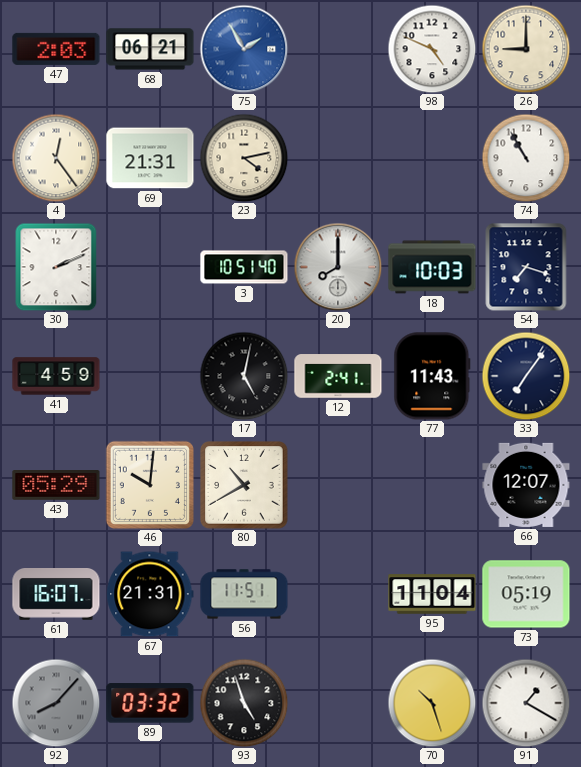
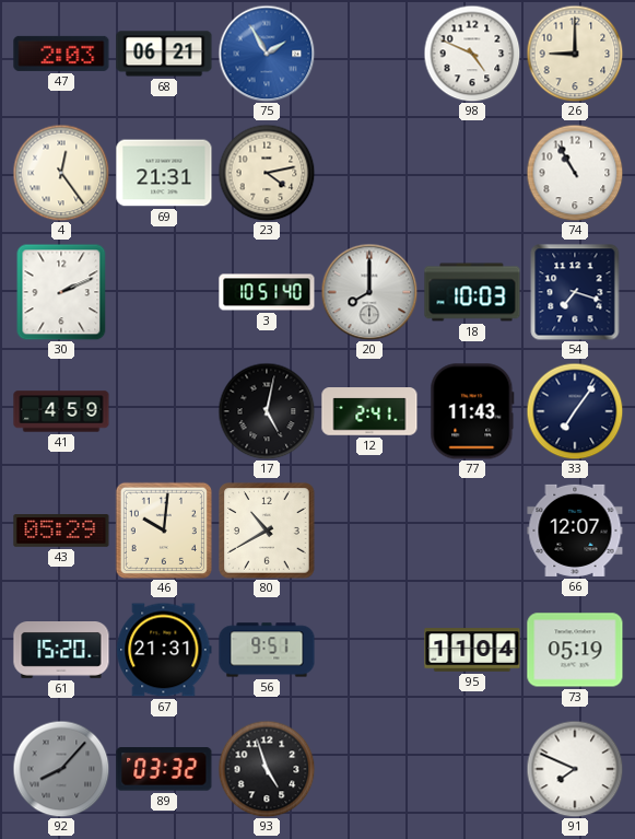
61: 16:07 -> 15:20 (61, 651)
56: 11:51 -> 9:51 (267, 650)
70: 10:27 -> none (432, 703)
91: 1:20 -> 7:49 (575, 769)
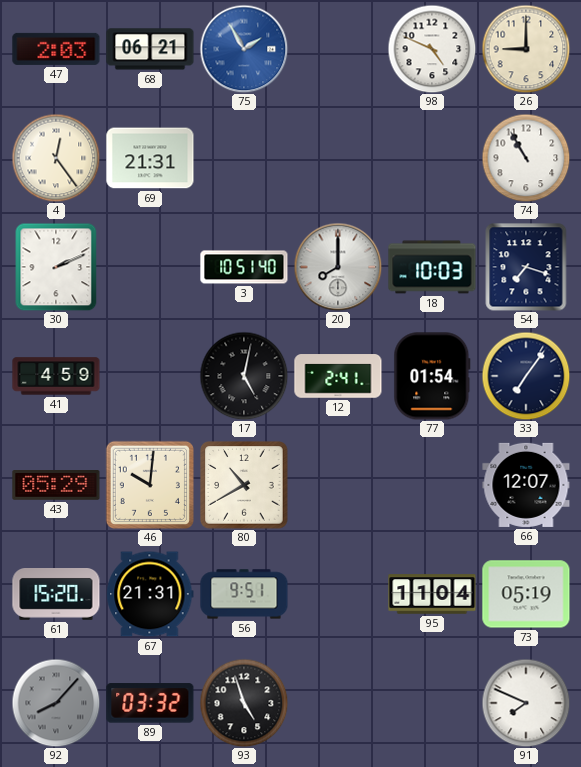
23: 4:13 -> none (267, 173)
77: 11:43 -> 01:54 (432, 376)
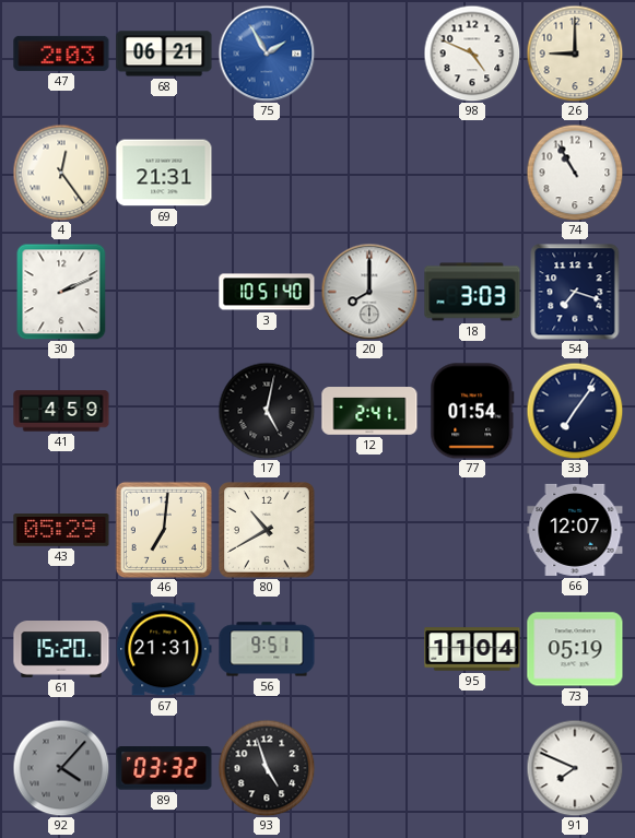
18: 10:03 -> 3:03 (472, 292)
46: 10:01 -> 7:01 (164, 530)
92: 8:07 -> 4:07 (61, 768)
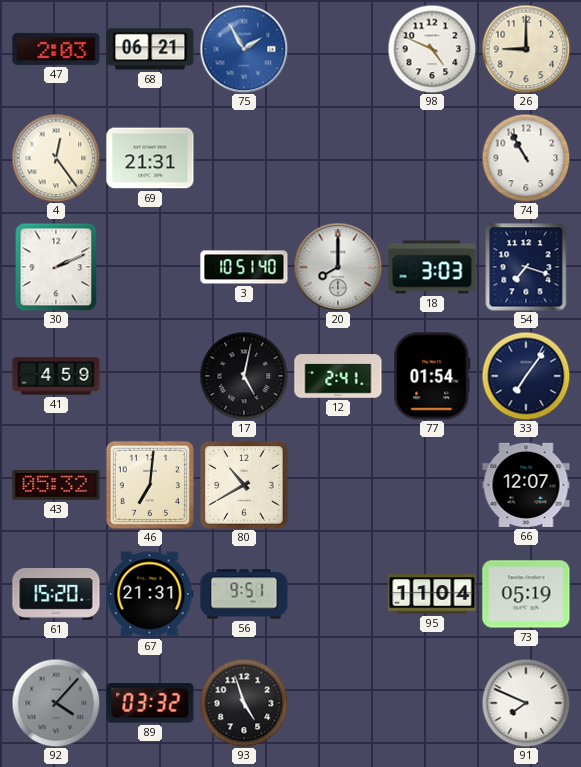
43: 05:29 -> 05:32 (56, 485)
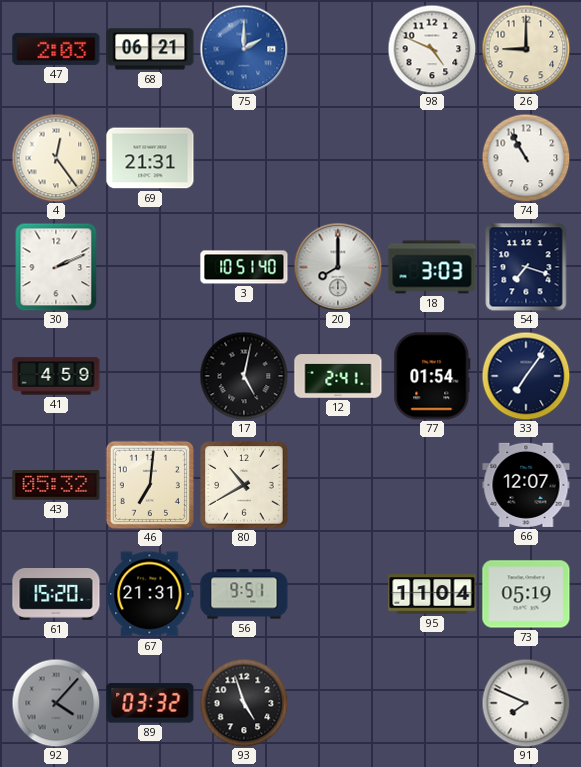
75: 1:55 -> 2:00 (244, 49)
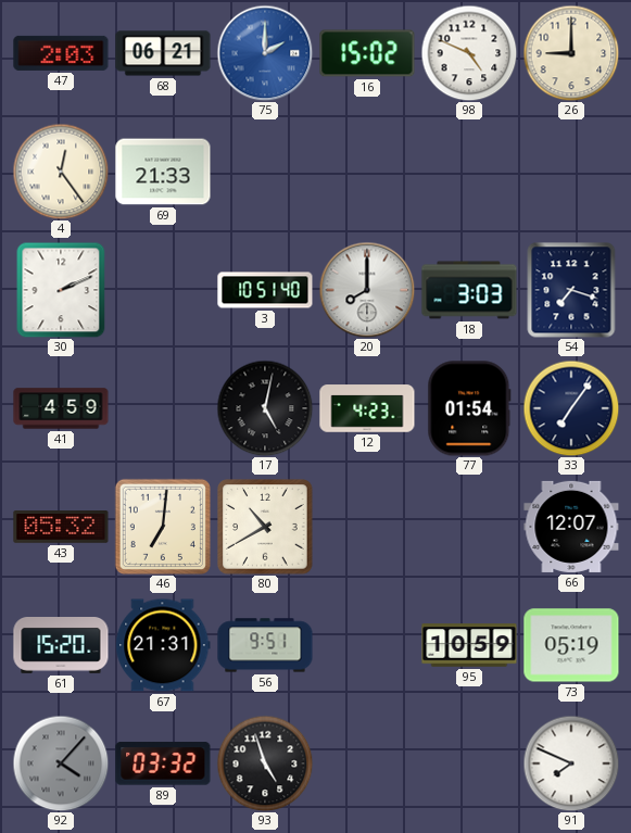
16: none -> 15:02 (367, 53)
69: 21:31 -> 21:33 (163, 172)
74: 10:55 -> none (526, 158)
12: 2:41 -> 4:23 (367, 408)
95: 11:04 -> 10:59 (469, 645)
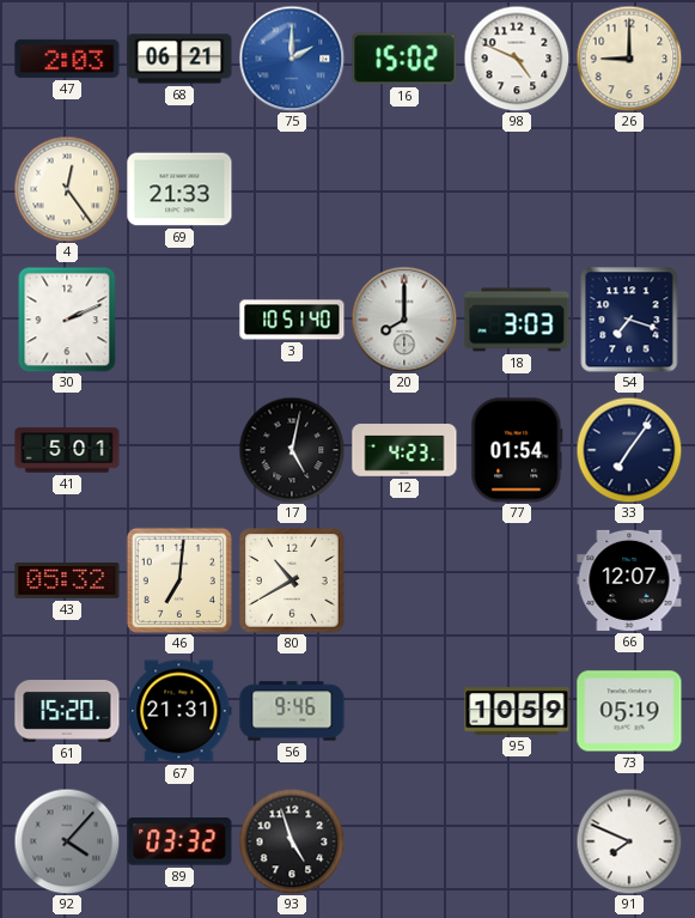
41: 4:59 -> 5:01 (67, 450)
56: 9:51 -> 9:46 (292, 711)
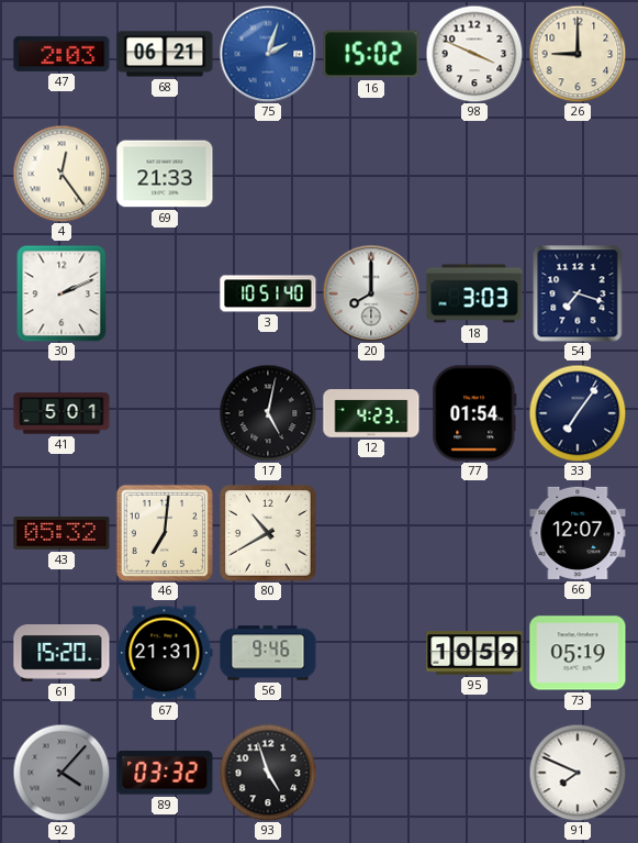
75: 2:00 -> 2:03 (268, 54)
98: 4:49 -> 3:49 (474, 54)
